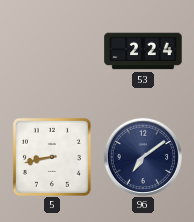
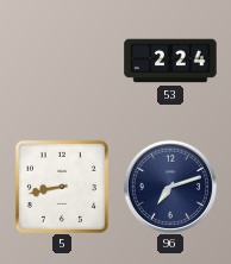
96: 7:09 -> 7:12 (170, 187)
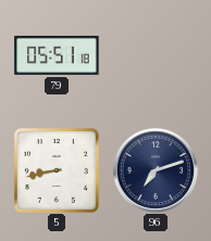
79: none -> 05:51 (57, 55)
53: 2:24 -> none (170, 61)
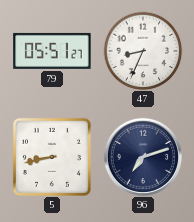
79: 05:51:18 -> 05:51:27 (52, 51)
47: none -> 8:34 (143, 51)
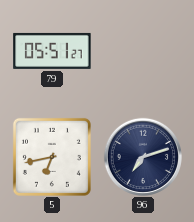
47: 8:34 -> none (143, 51)
5: 8:43 -> 6:43 (52, 157)
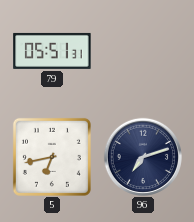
79: 05:51:27 -> 05:51:31 (52, 51)
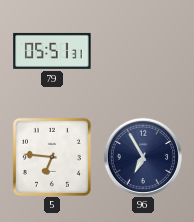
5: 6:43 -> 6:46 (52, 157)
96: 7:12 -> 6:55 (143, 157)
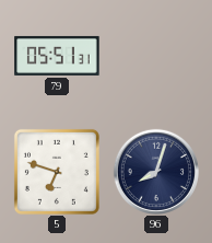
5: 6:46 -> 6:48 (57, 172)
96: 6:55 -> 8:03 (156, 172)
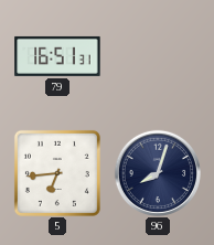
79: 05:51 -> 16:51 (57, 56)
5: 6:48 -> 6:44 (57, 173)
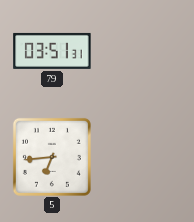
79: 16:51 -> 03:51 (52, 51)
96: 8:03 -> none (158, 173)
